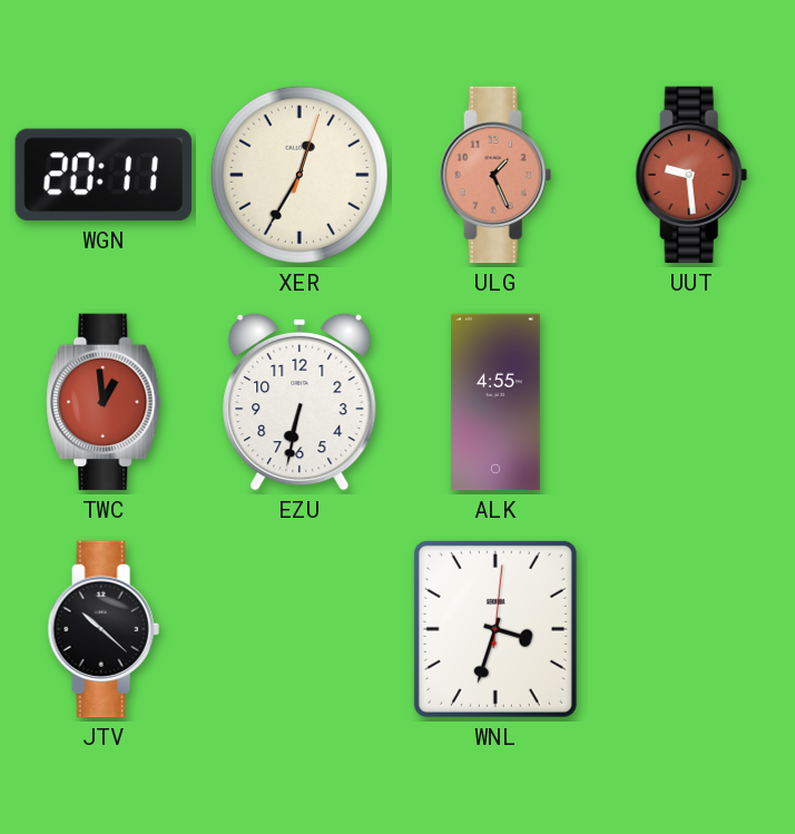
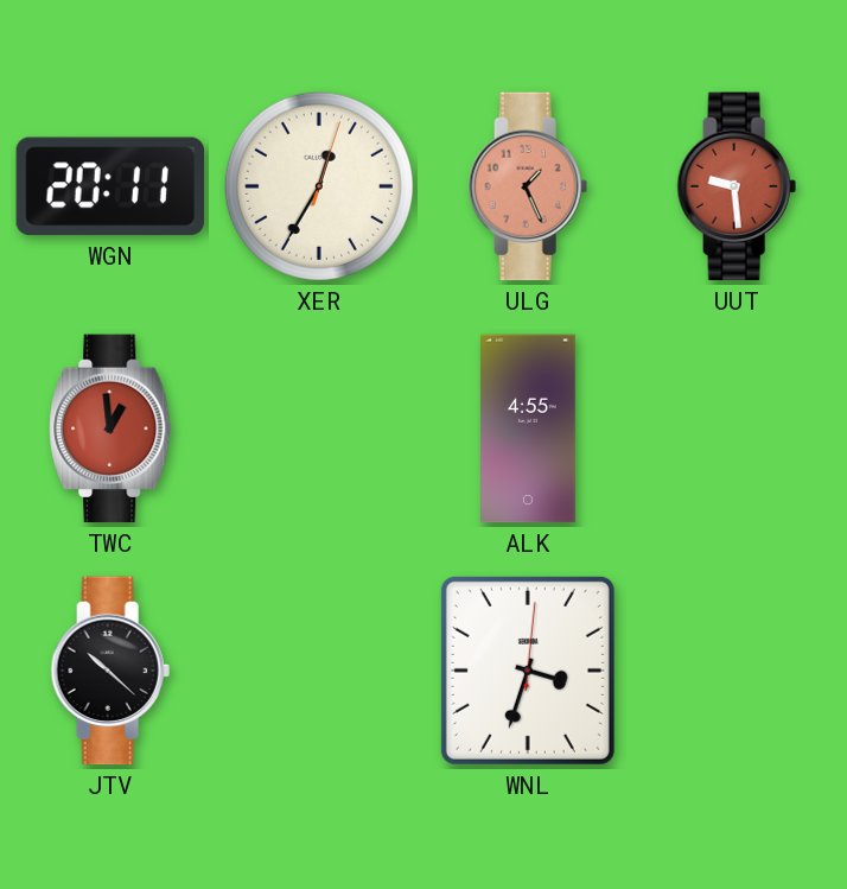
EZU: 6:32 -> none (300, 402)
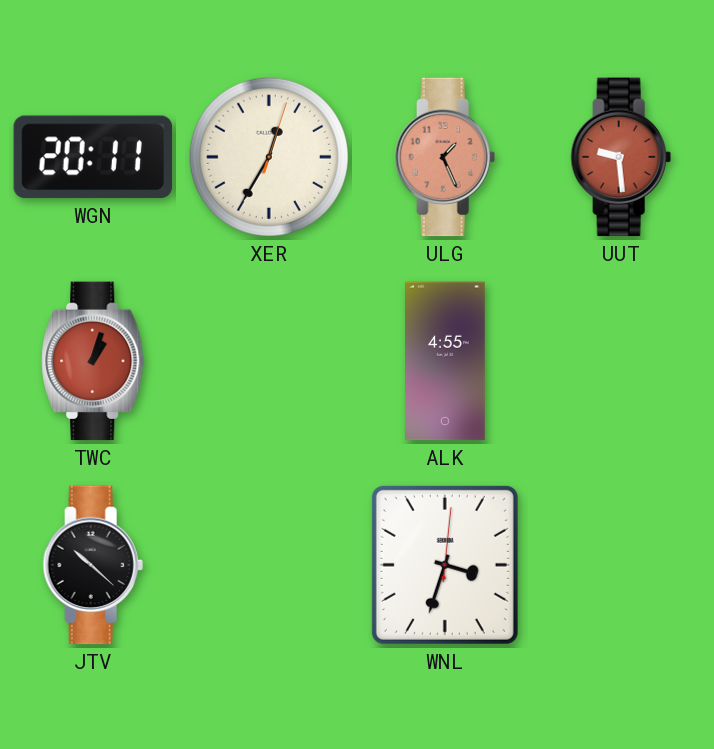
TWC: 12:59 -> 1:03 (93, 361)
